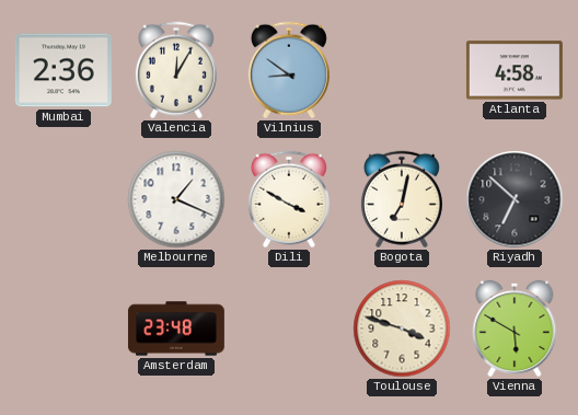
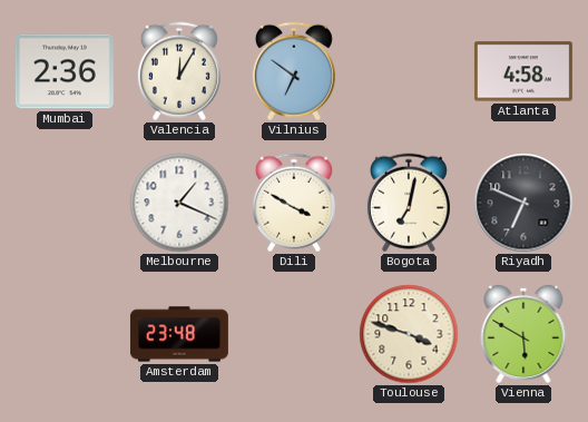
Vilnius: 8:51 -> 6:51 (294, 71)
Riyadh: 6:52 -> 6:49 (523, 203)
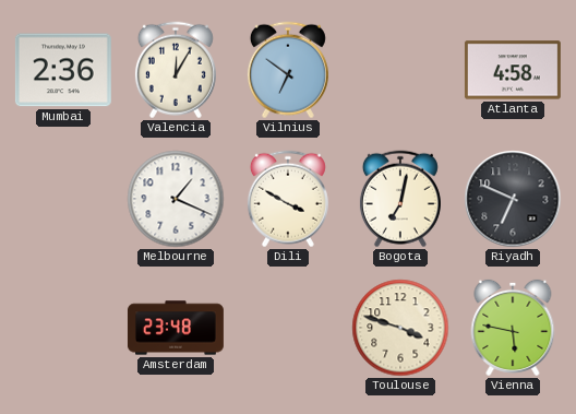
Vienna: 5:50 -> 5:47 (513, 328)
